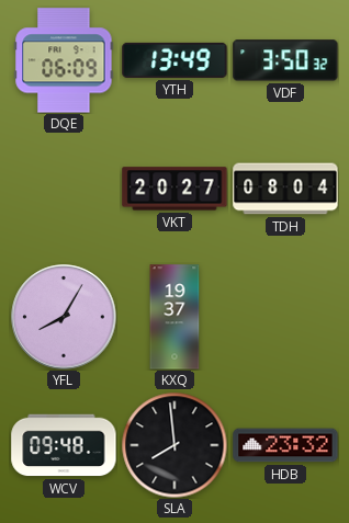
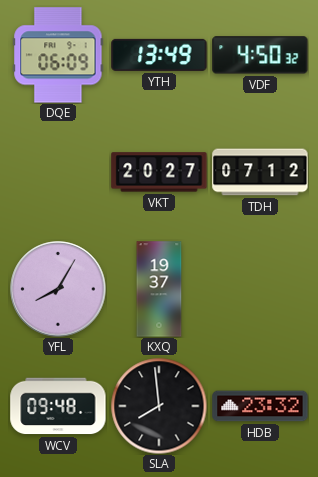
VDF: 3:50 -> 4:50 (260, 55)
TDH: 08:04 -> 07:12 (260, 172)
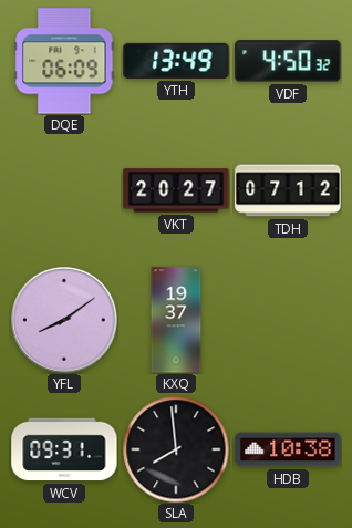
YFL: 8:05 -> 8:09 (64, 320)
WCV: 09:48 -> 09:31 (64, 449)
HDB: 23:32 -> 10:38 (288, 449)
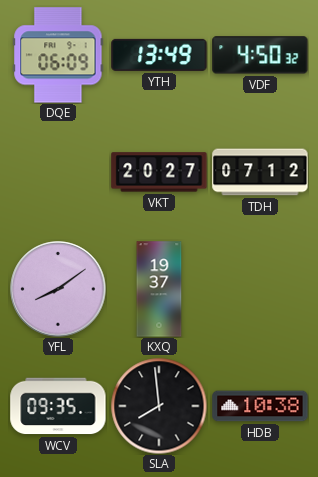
WCV: 09:31 -> 09:35 (58, 406)
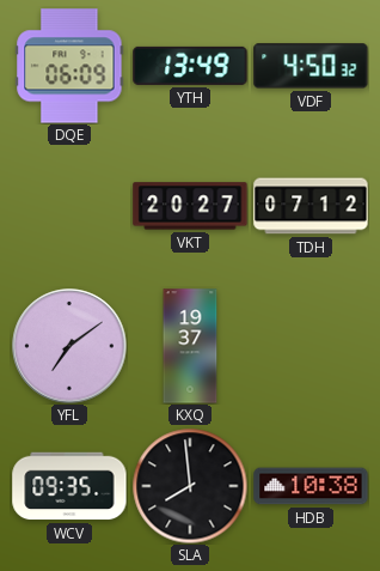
YFL: 8:09 -> 7:09 (69, 346)
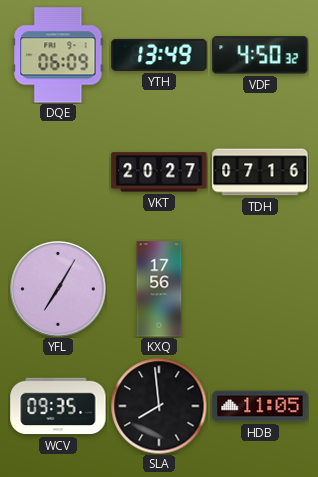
TDH: 07:12 -> 07:16 (260, 172)
YFL: 7:09 -> 7:05 (58, 289)
KXQ: 19:37 -> 17:56 (159, 289)
HDB: 10:38 -> 11:05 (260, 406)
